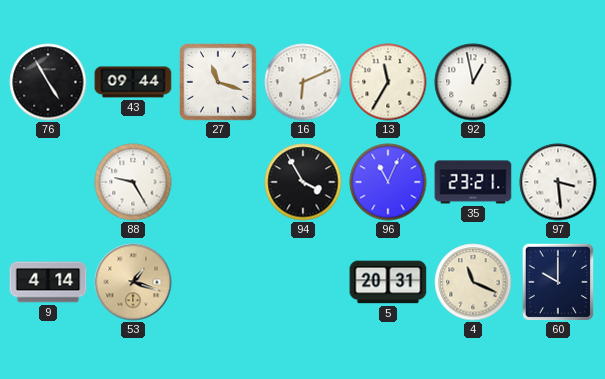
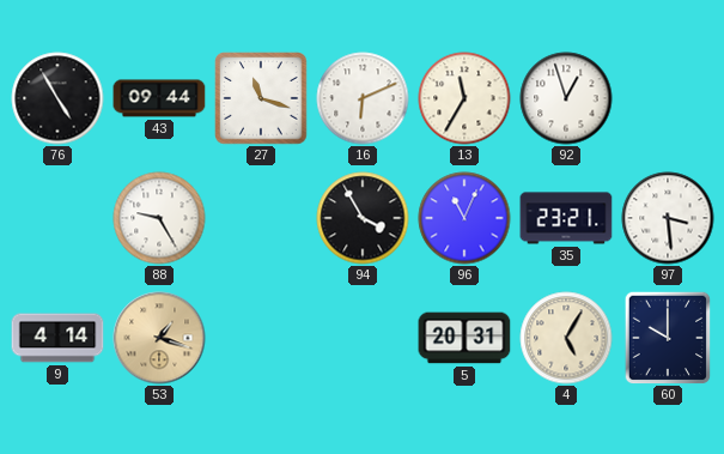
92: 12:58 -> 12:57 (566, 98)
4: 11:19 -> 5:05 (566, 338)
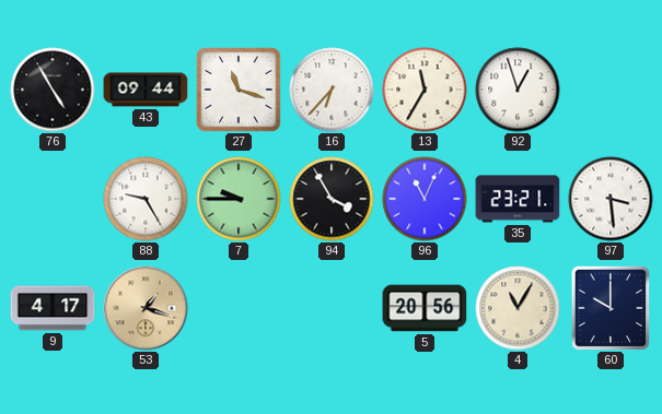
16: 6:11 -> 6:37 (332, 90)
7: none -> 9:45 (239, 199)
9: 4:14 -> 4:17 (53, 308)
5: 20:31 -> 20:56 (425, 308)
4: 5:05 -> 11:05 (518, 308)
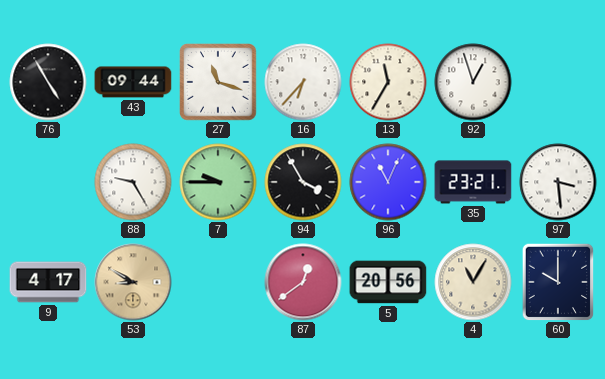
53: 1:18 -> 8:50 (133, 282)
87: none -> 12:39 (303, 282)
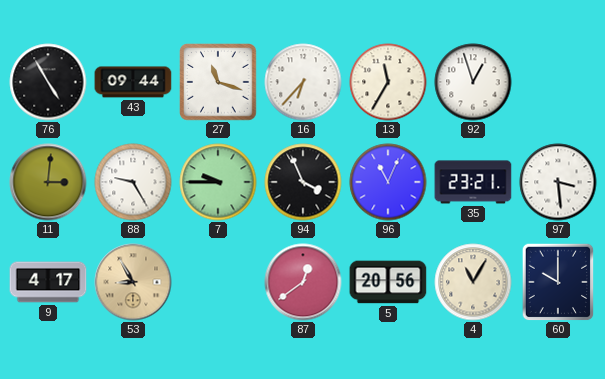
11: none -> 3:01 (48, 182)
94: 3:55 -> 3:56 (303, 182)
53: 8:50 -> 8:55 (133, 282)
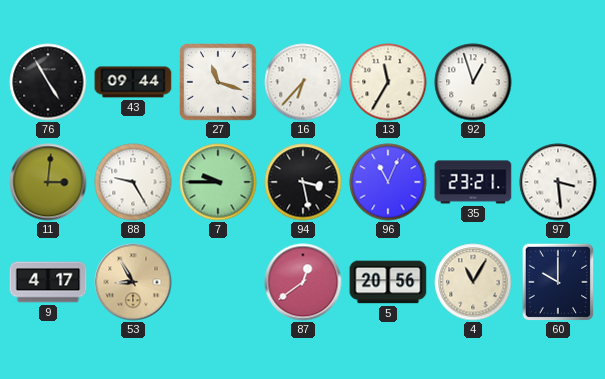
94: 3:56 -> 3:28 (303, 182)
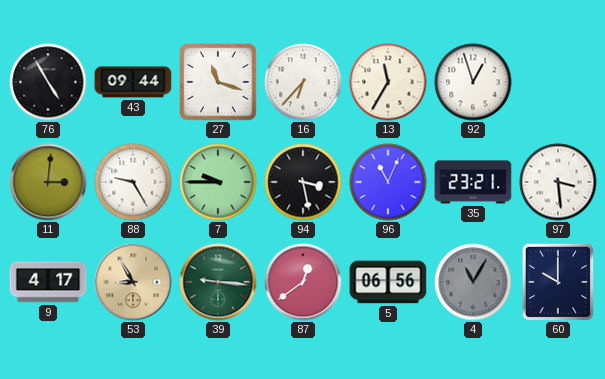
39: none -> 9:16 (218, 282)
5: 20:56 -> 06:56 (388, 282)
4 dial: cream -> grey (473, 282)
